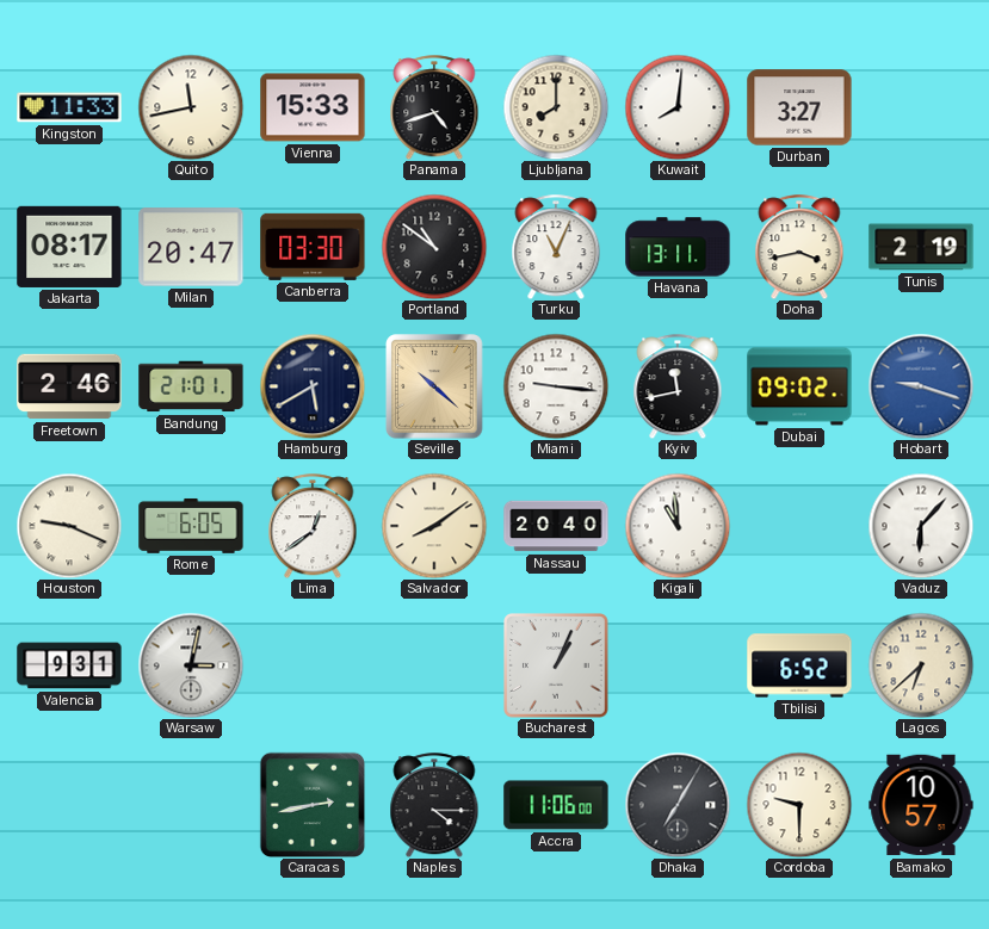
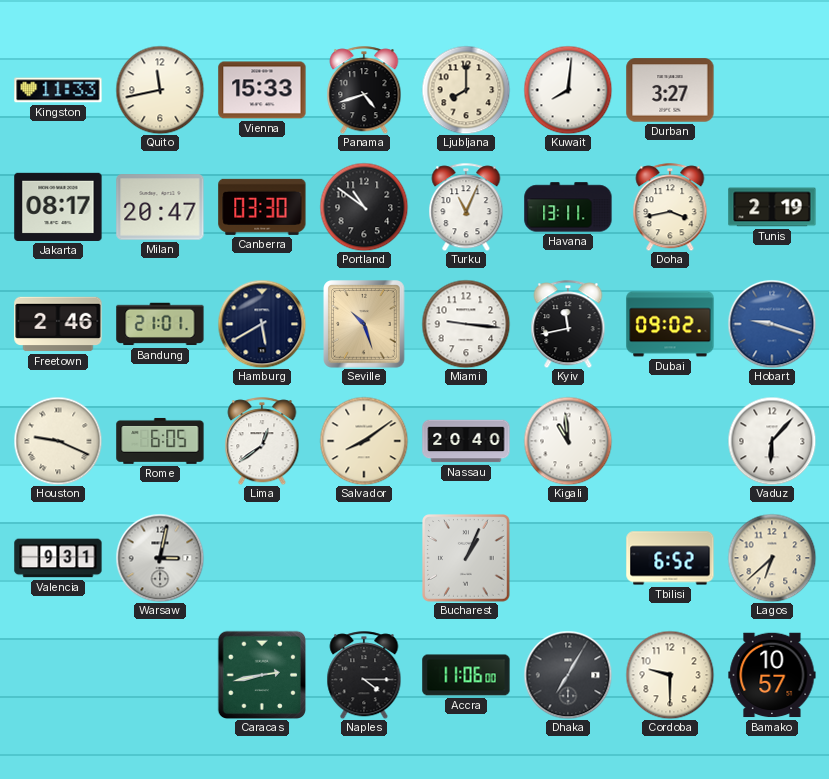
Seville: 10:22 -> 10:27 (364, 324)
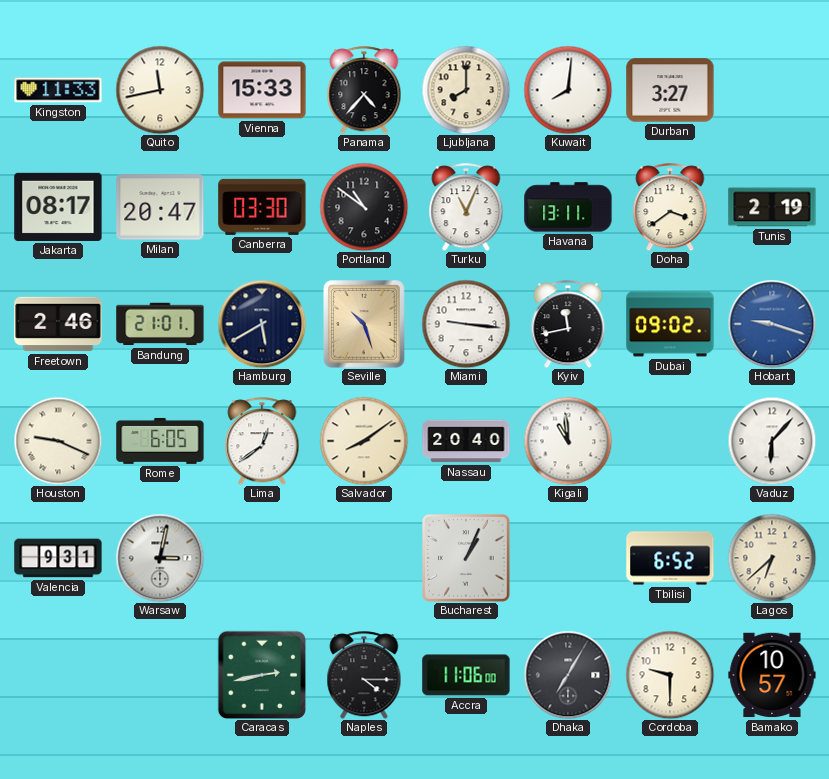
Panama: 4:42 -> 4:37 (364, 90)
Doha: 3:43 -> 3:39 (670, 207)
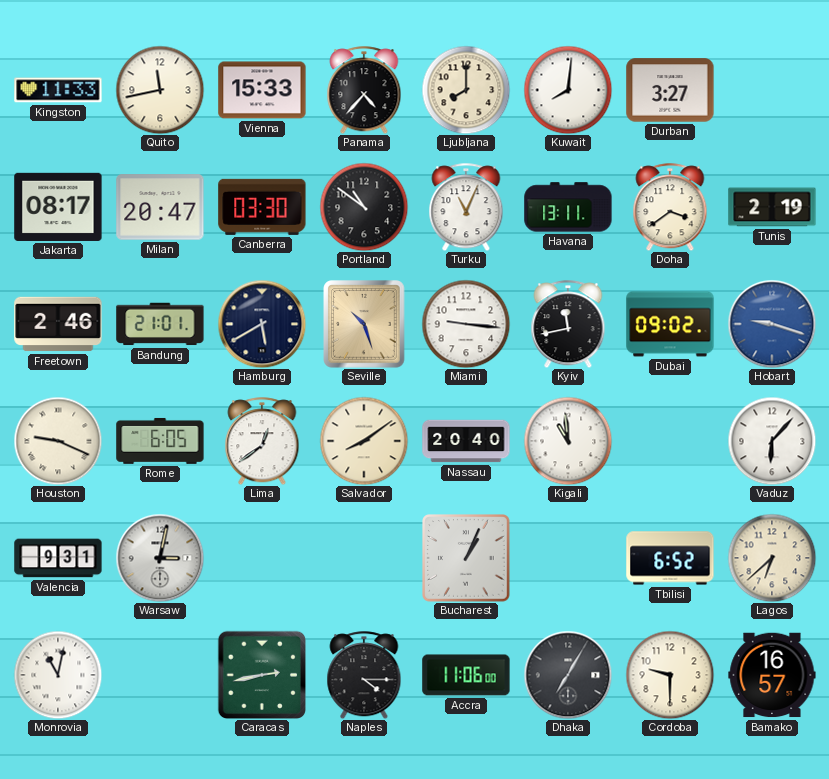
Monrovia: none -> 11:02 (58, 675)
Bamako: 10:57 -> 16:57 (772, 675)
